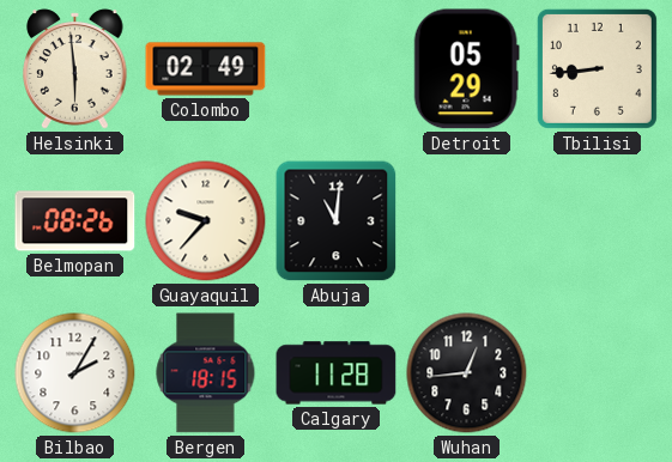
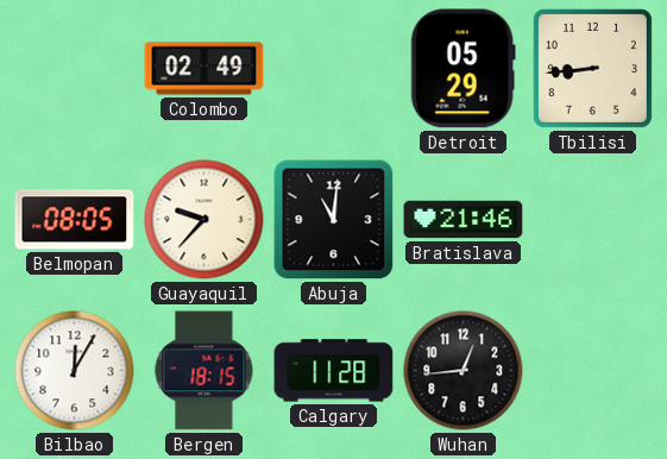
Helsinki: 5:59 -> none (75, 69)
Belmopan: 08:26 -> 08:05 (75, 220)
Bratislava: none -> 21:46 (464, 220)
Bilbao: 2:05 -> 12:05 (75, 371)
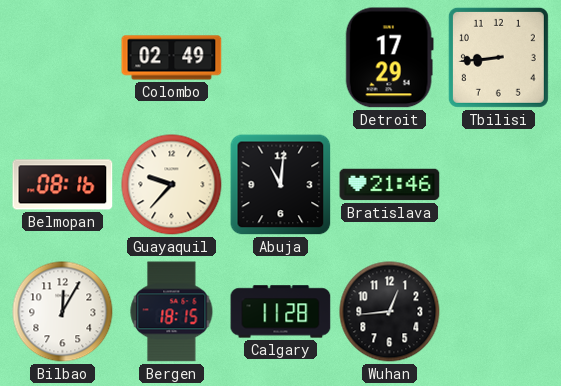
Detroit: 05:29 -> 17:29 (389, 58)
Belmopan: 08:05 -> 08:16 (63, 185)
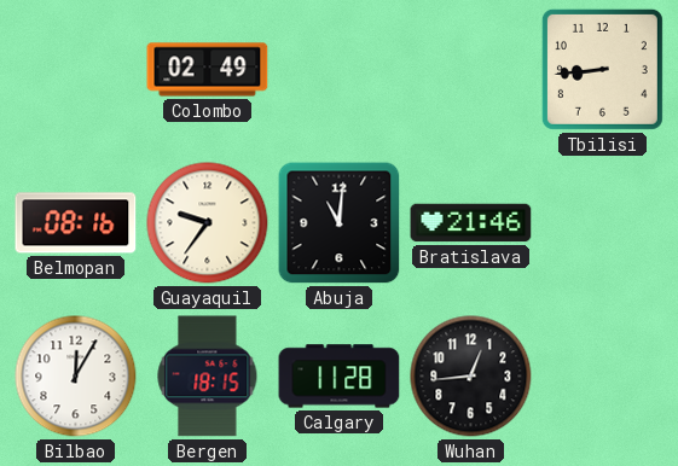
Detroit: 17:29 -> none (389, 58)
Guayaquil: 9:37 -> 9:36 (208, 223)
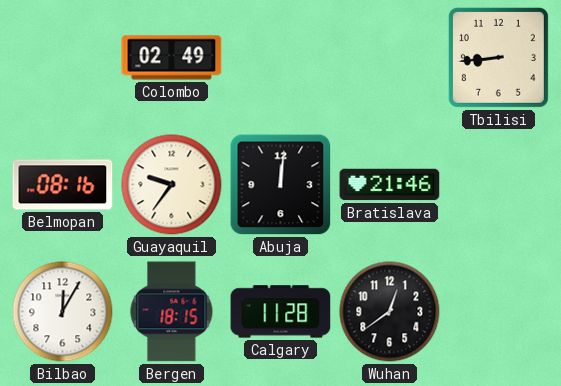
Abuja: 11:01 -> 12:01 (281, 185)
Wuhan: 12:44 -> 12:39 (390, 312)
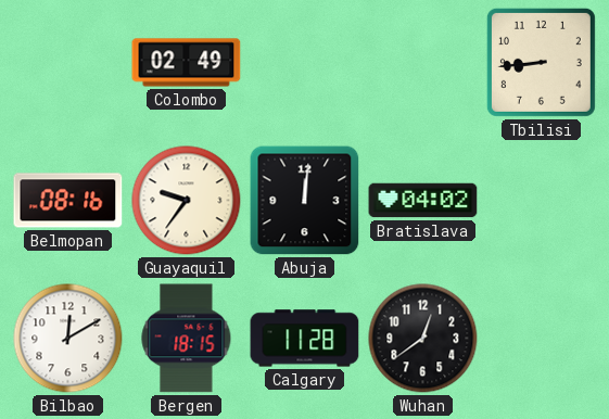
Bratislava: 21:46 -> 04:02 (423, 201)
Bilbao: 12:05 -> 12:10 (68, 339)
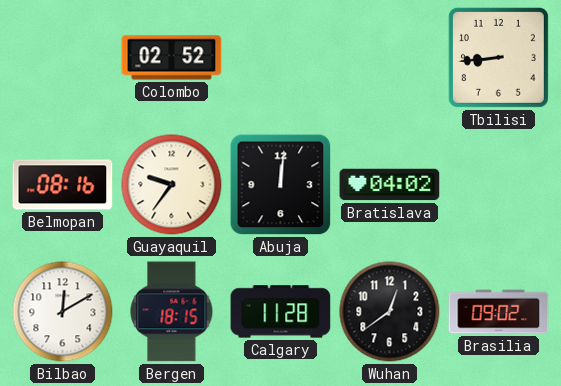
Colombo: 02:49 -> 02:52 (172, 58)
Brasilia: none -> 09:02 (499, 312)
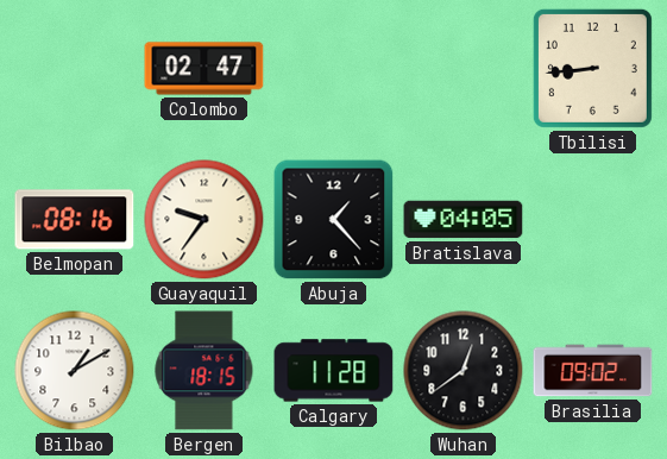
Colombo: 02:52 -> 02:47 (204, 69)
Abuja: 12:01 -> 1:23 (334, 220)
Bratislava: 04:02 -> 04:05 (464, 220)
Bilbao: 12:10 -> 1:10 (75, 371)
